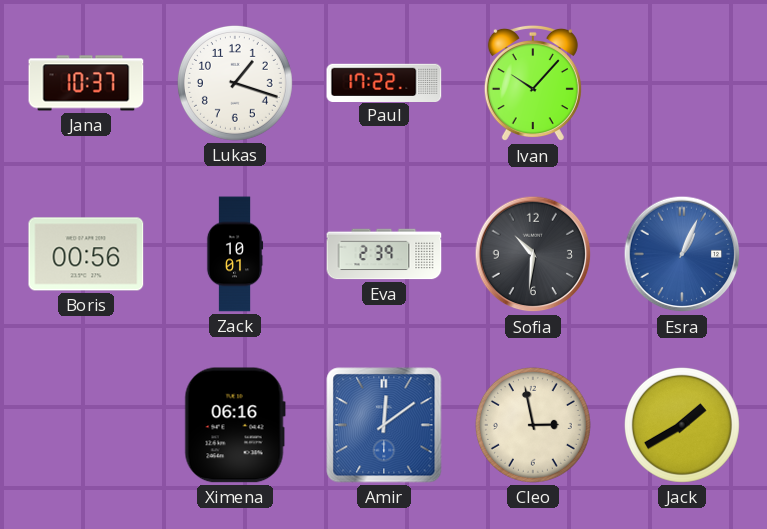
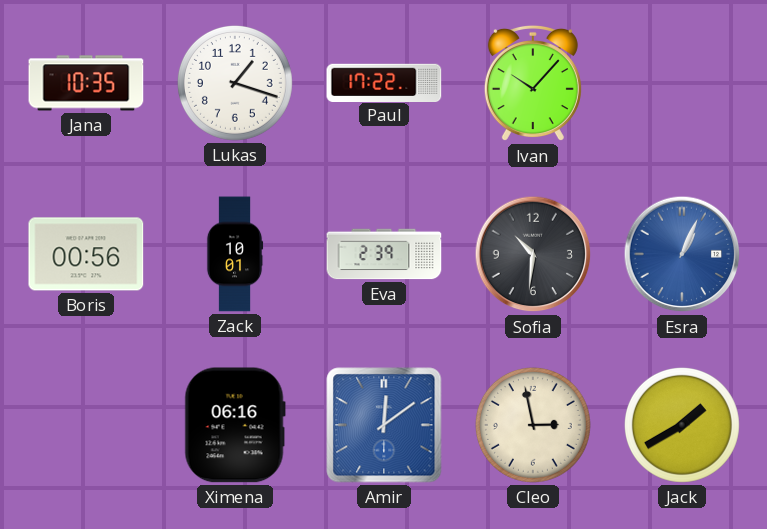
Jana: 10:37 -> 10:35 (86, 83)
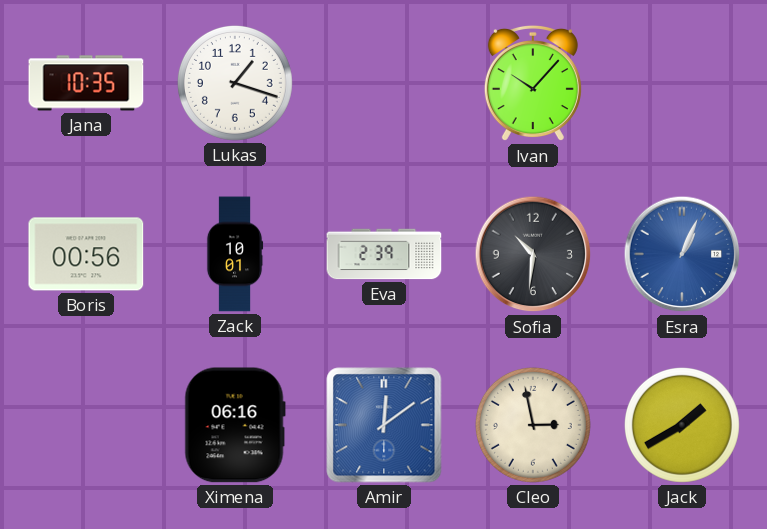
Paul: 17:22 -> none (384, 82)
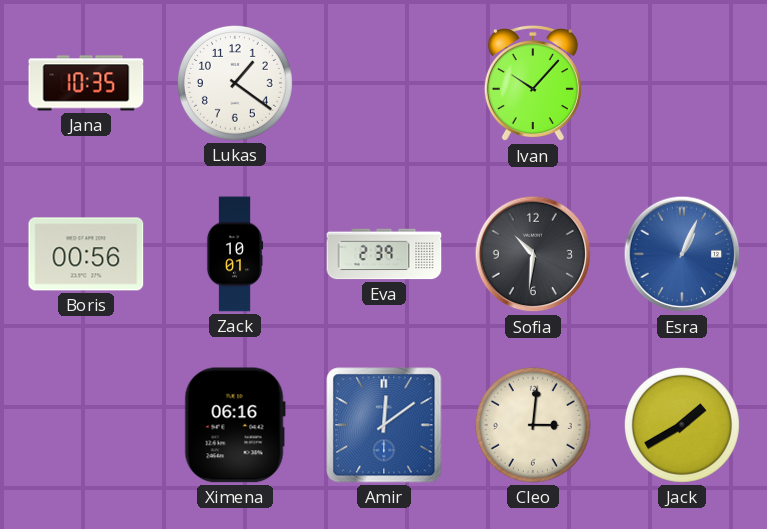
Lukas: 1:18 -> 1:21 (235, 83)
Cleo: 2:58 -> 3:01 (533, 425)
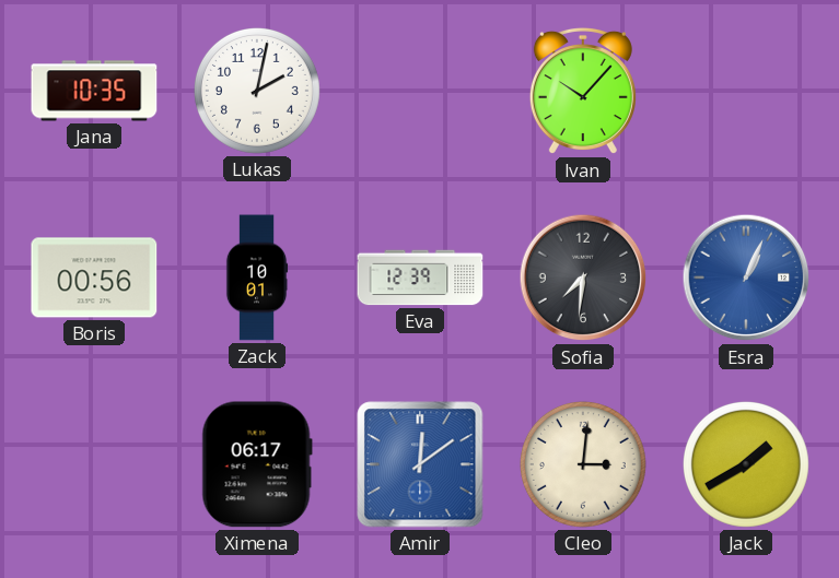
Lukas: 1:21 -> 2:02 (257, 91)
Eva: 2:39 -> 12:39 (420, 278)
Sofia: 10:31 -> 7:31 (583, 278)
Ximena: 06:16 -> 06:17 (257, 464)
